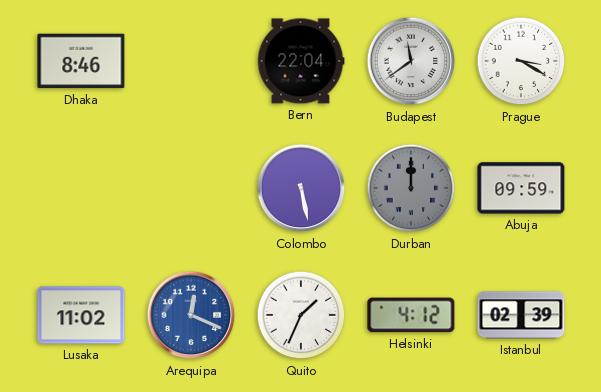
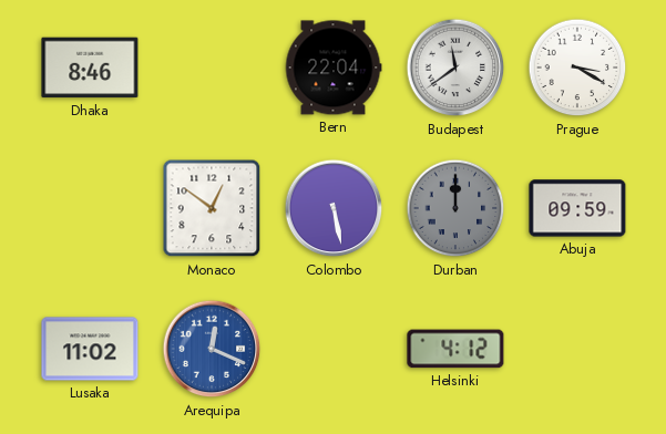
Monaco: none -> 12:51 (212, 208)
Quito: 1:34 -> none (301, 315)
Istanbul: 02:39 -> none (521, 315)
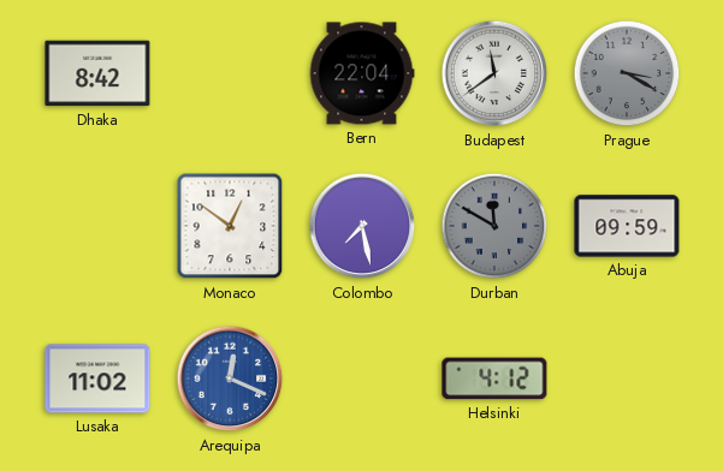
Dhaka: 8:46 -> 8:42 (97, 73)
Prague dial: white -> grey (627, 73)
Colombo: 5:28 -> 7:28 (362, 226)
Durban: 12:00 -> 11:50 (494, 226)
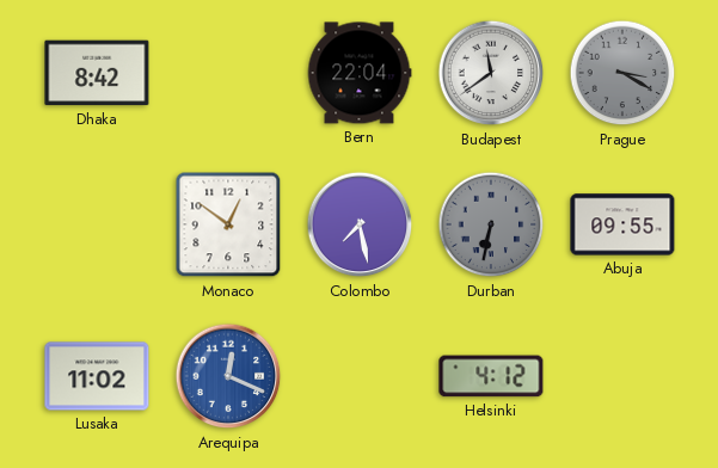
Durban: 11:50 -> 6:32 (491, 224)
Abuja: 09:59 -> 09:55 (622, 224)
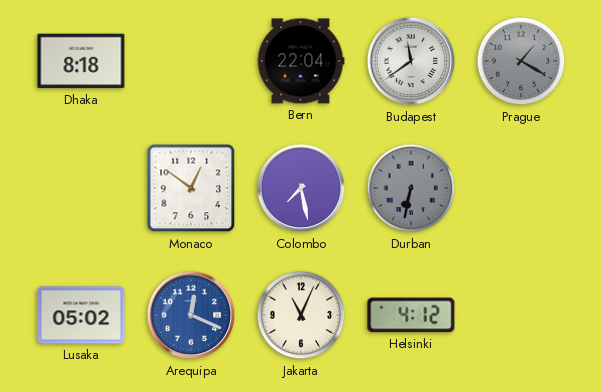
Dhaka: 8:42 -> 8:18 (81, 61)
Prague: 3:20 -> 1:20 (521, 61)
Abuja: 09:55 -> none (622, 224)
Lusaka: 11:02 -> 05:02 (81, 315)
Jakarta: none -> 11:04 (301, 315)
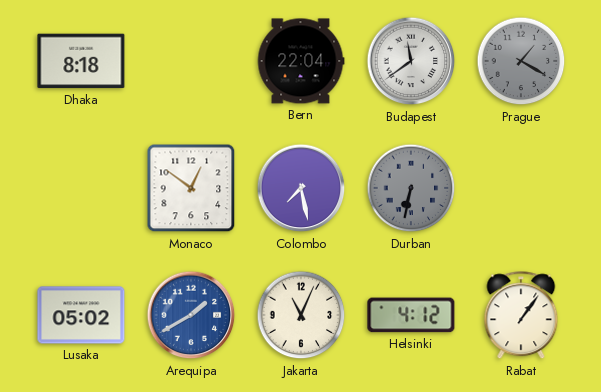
Arequipa: 12:19 -> 1:40 (191, 315)
Rabat: none -> 1:06 (521, 316)
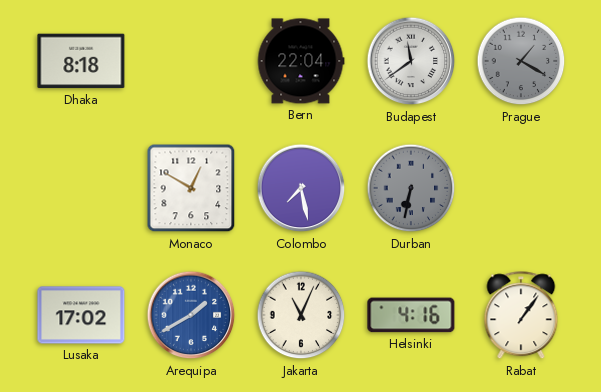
Monaco: 12:51 -> 12:50 (191, 188)
Lusaka: 05:02 -> 17:02 (81, 315)
Helsinki: 4:12 -> 4:16 (411, 315)
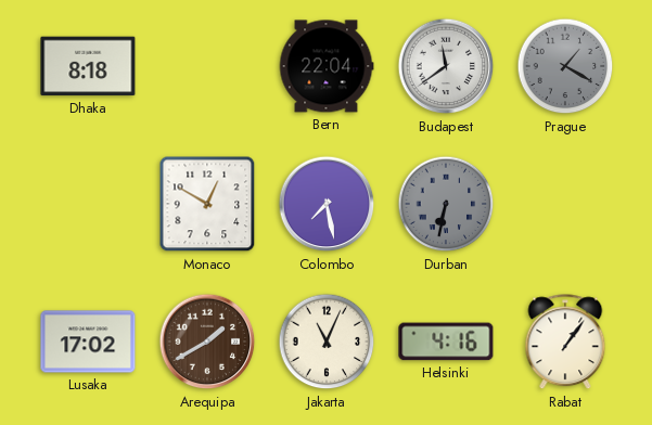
Arequipa dial: blue -> brown (207, 342)
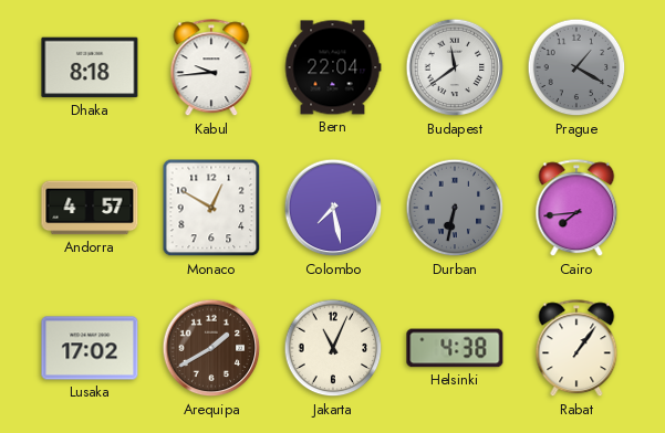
Kabul: none -> 9:44 (211, 68)
Andorra: none -> 4:57 (90, 208)
Cairo: none -> 7:44 (576, 209)
Helsinki: 4:16 -> 4:38 (455, 348)
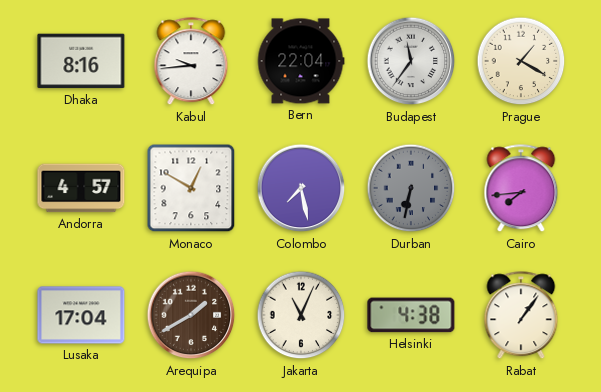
Dhaka: 8:18 -> 8:16 (81, 61)
Budapest: 11:39 -> 11:36 (411, 61)
Prague dial: grey -> cream (521, 61)
Lusaka: 17:02 -> 17:04 (81, 315)
